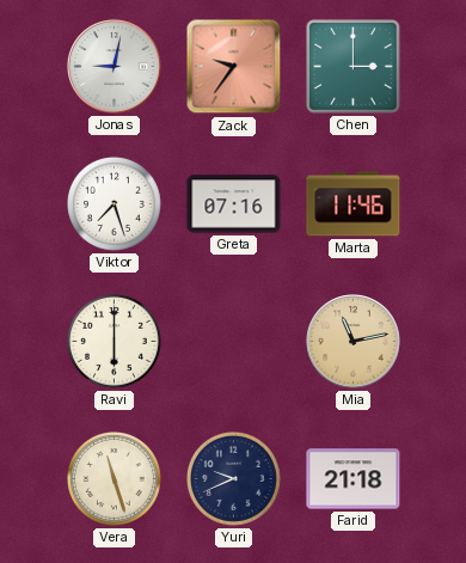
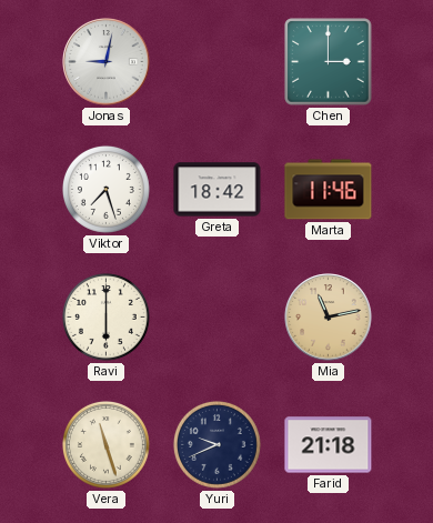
Zack: 9:36 -> none (234, 67)
Greta: 07:16 -> 18:42 (218, 190)
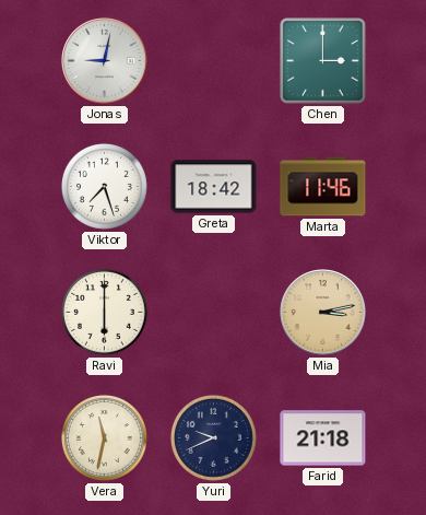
Mia: 11:13 -> 3:13 (323, 313)
Vera: 11:27 -> 11:32 (104, 437)
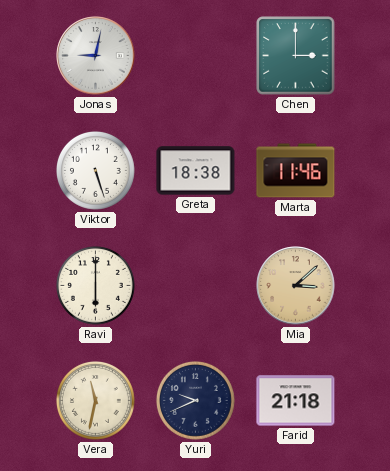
Viktor: 7:27 -> 5:27 (95, 170)
Greta: 18:42 -> 18:38 (196, 171)
Mia: 3:13 -> 3:08 (296, 286)
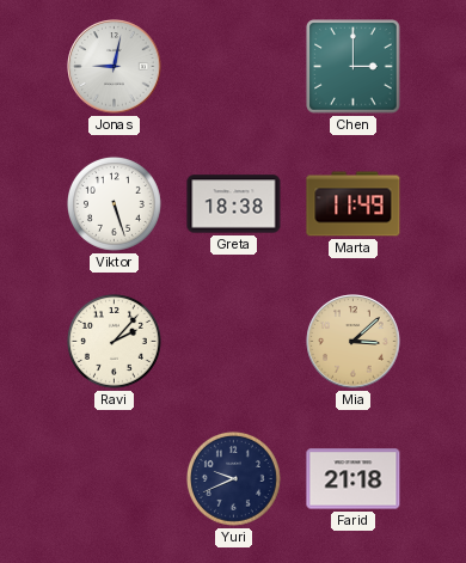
Marta: 11:46 -> 11:49 (354, 204)
Ravi: 6:00 -> 2:07 (114, 341)
Vera: 11:32 -> none (95, 400)
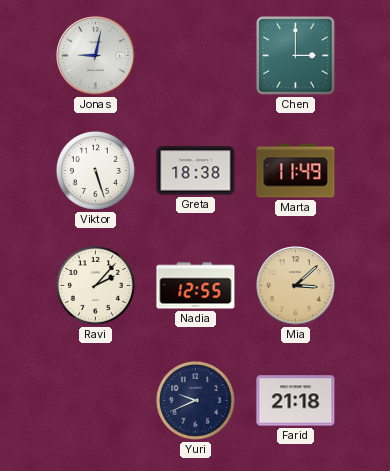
Nadia: none -> 12:55 (196, 286)
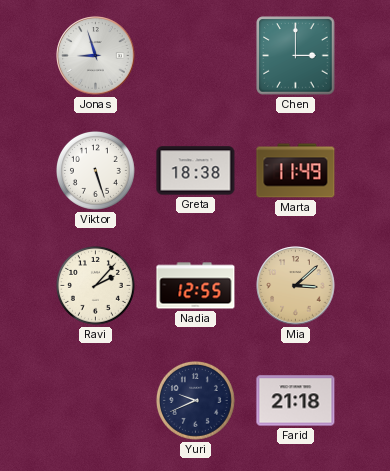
Jonas: 9:02 -> 8:57 (96, 56)
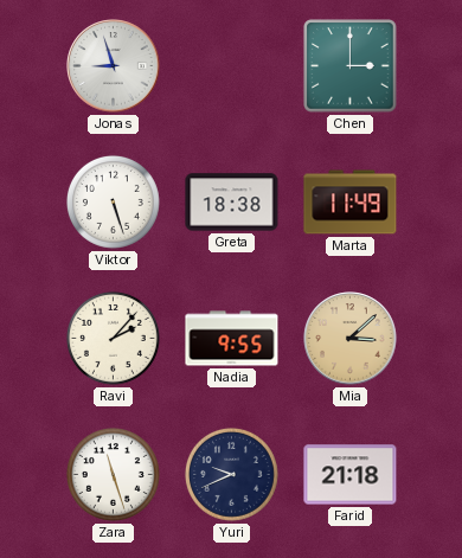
Nadia: 12:55 -> 9:55 (232, 339)
Zara: none -> 11:27 (113, 474)
